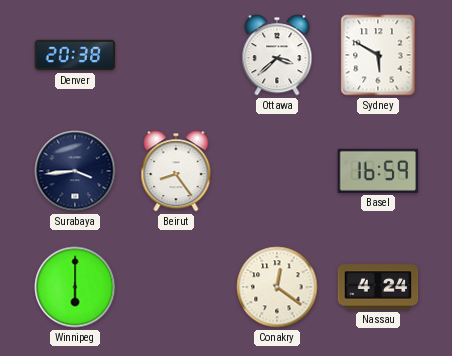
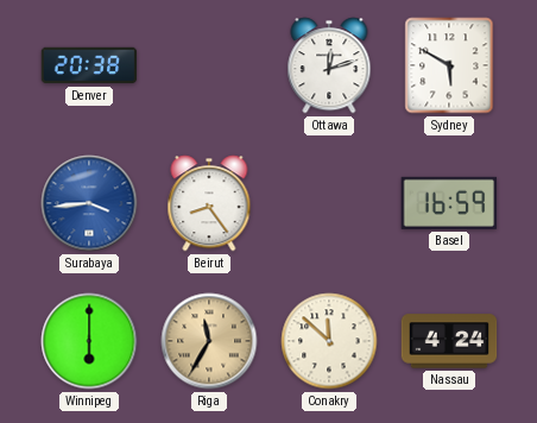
Ottawa: 3:38 -> 12:12 (329, 65)
Surabaya dial: navy -> blue (89, 203)
Riga: none -> 11:35 (209, 341)
Conakry: 12:21 -> 11:52 (329, 341)
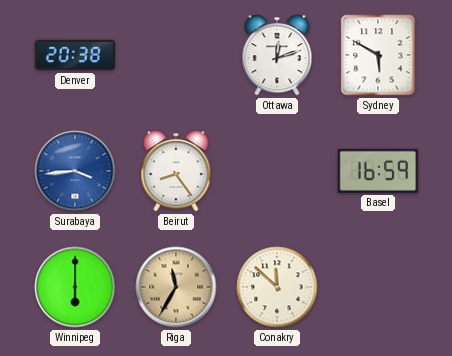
Nassau: 4:24 -> none (449, 341)
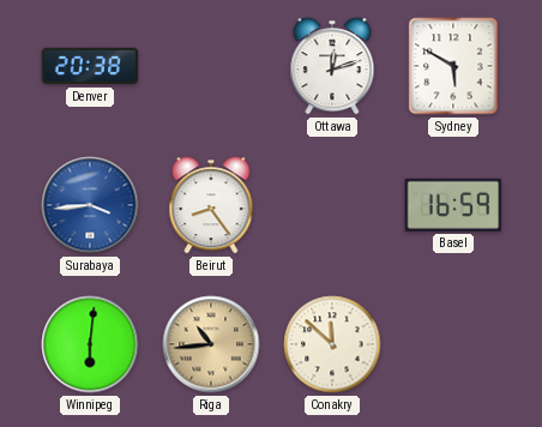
Winnipeg: 6:00 -> 6:01 (90, 344)
Riga: 11:35 -> 10:44 (211, 344)
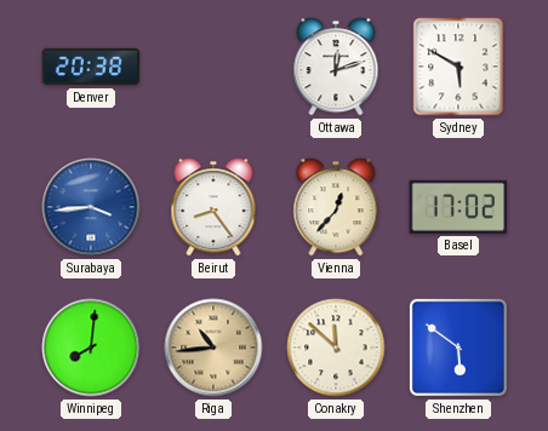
Vienna: none -> 12:37 (336, 207)
Basel: 16:59 -> 17:02 (458, 207)
Winnipeg: 6:01 -> 8:01 (91, 347)
Shenzhen: none -> 5:51 (458, 347)
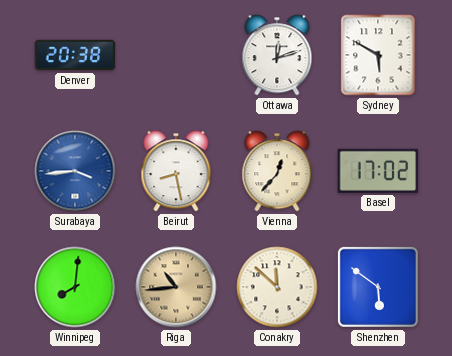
Beirut: 8:24 -> 8:28 (176, 171)
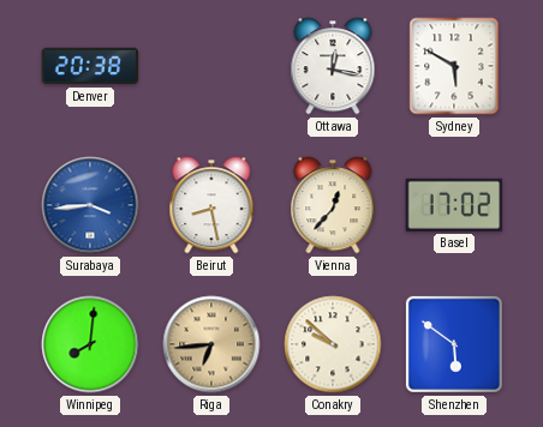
Ottawa: 12:12 -> 12:17 (333, 66)
Riga: 10:44 -> 6:44 (211, 344)
Conakry: 11:52 -> 9:52 (333, 344)
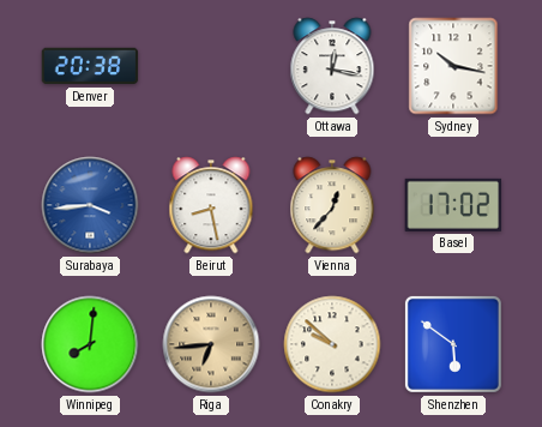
Sydney: 5:50 -> 10:17 (453, 66)
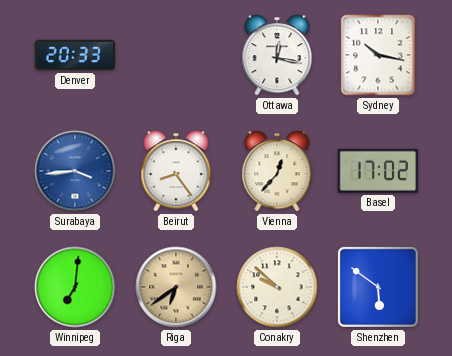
Denver: 20:38 -> 20:33 (75, 55)
Beirut: 8:28 -> 8:24 (176, 171)
Winnipeg: 8:01 -> 7:01 (75, 287)
Riga: 6:44 -> 6:39 (176, 287)
